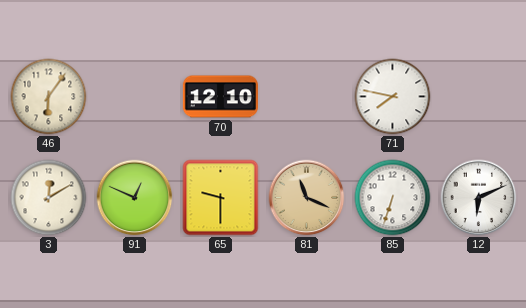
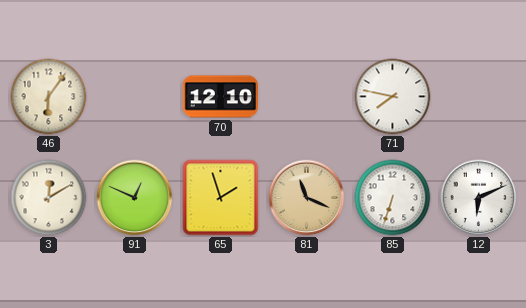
65: 9:30 -> 1:57 (221, 198)
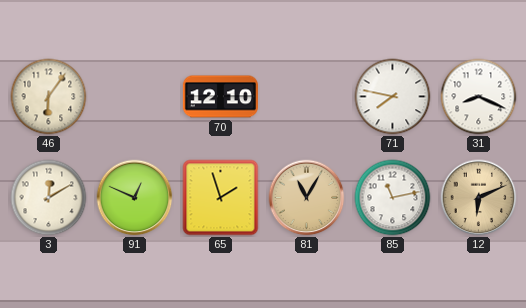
31: none -> 8:19 (479, 97)
81: 11:19 -> 11:05 (307, 198)
85: 6:33 -> 11:13 (393, 198)
12 dial: white -> champagne (479, 198)
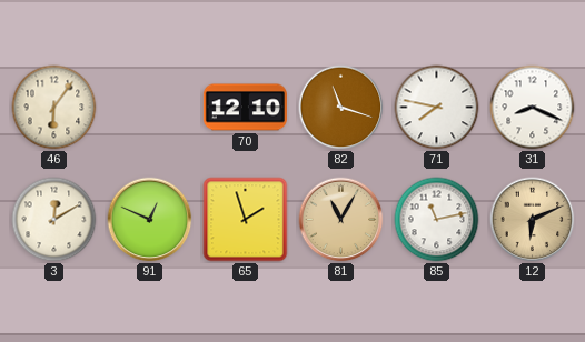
82: none -> 11:18 (341, 108)
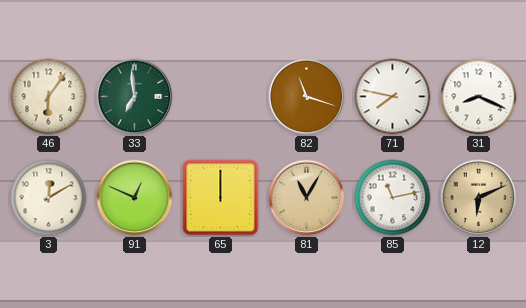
33: none -> 6:59 (135, 97)
70: 12:10 -> none (245, 108)
65: 1:57 -> 12:00 (221, 198)
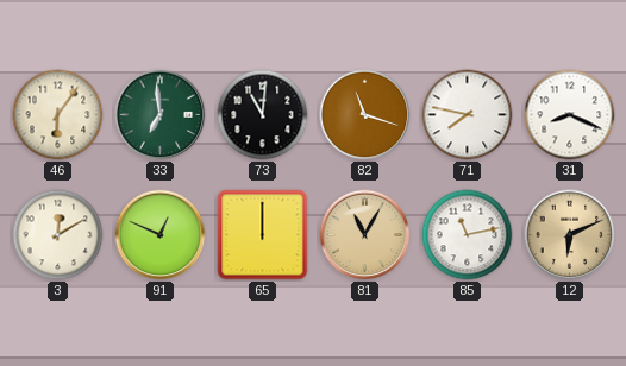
73: none -> 11:01 (263, 115)
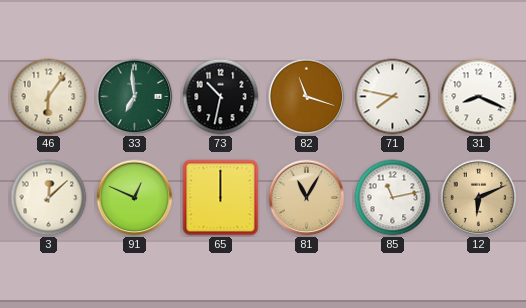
73: 11:01 -> 10:32 (221, 97)
3: 12:10 -> 12:08 (49, 198)
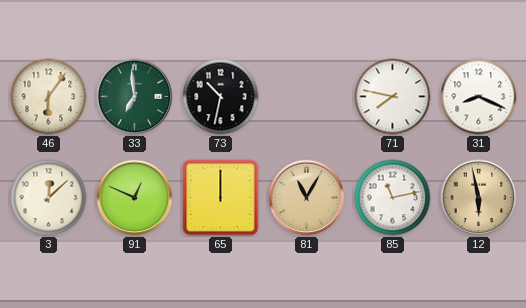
82: 11:18 -> none (307, 97)
12: 6:11 -> 5:58 (479, 198)
